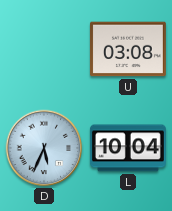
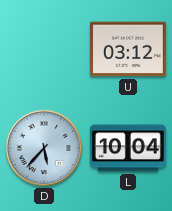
U: 03:08 -> 03:12 (128, 49)
D: 5:34 -> 5:37 (44, 148)
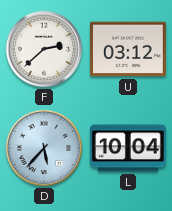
F: none -> 2:38 (44, 49)
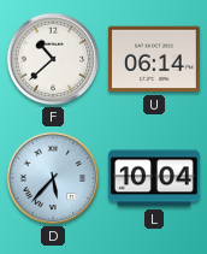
F: 2:38 -> 10:38 (53, 59)
U: 03:12 -> 06:14 (154, 59)
